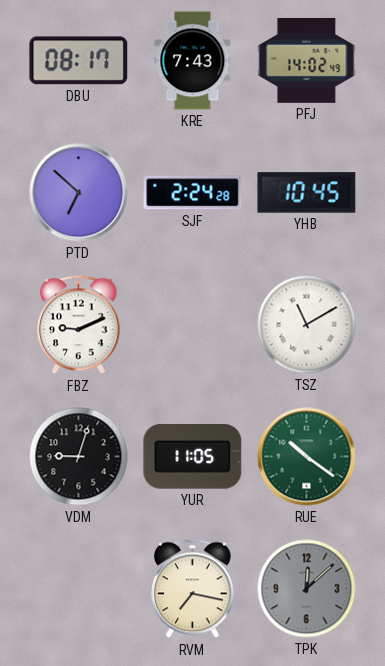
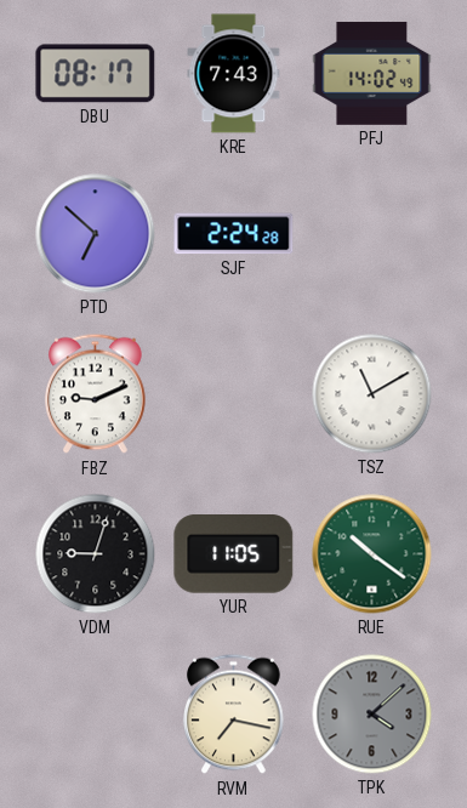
YHB: 10:45 -> none (307, 193)
TPK: 12:08 -> 4:08 (372, 715)
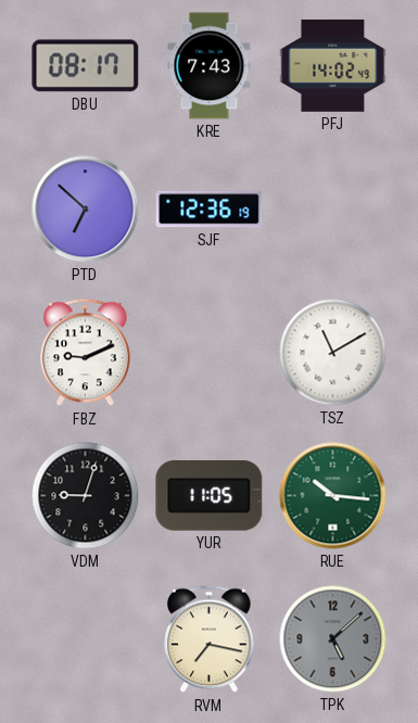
SJF: 2:24 -> 12:36 (210, 210)
RUE: 10:21 -> 10:16 (333, 496)
TPK: 4:08 -> 5:08 (333, 639)
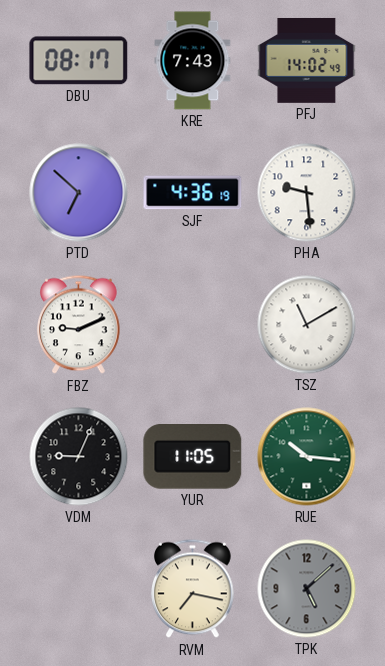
SJF: 12:36 -> 4:36 (193, 193)
PHA: none -> 9:29 (307, 193)
VDM: 9:03 -> 9:04 (79, 457)
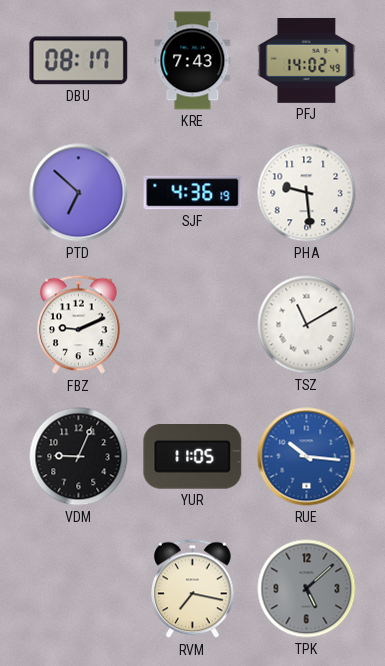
RUE dial: green -> blue (307, 457)
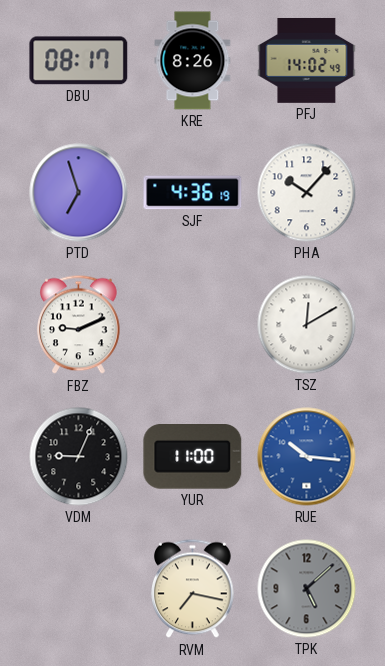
KRE: 7:43 -> 8:26 (193, 61)
PTD: 6:52 -> 6:57 (79, 193)
PHA: 9:29 -> 10:07 (307, 193)
TSZ: 11:10 -> 12:10 (307, 325)
YUR: 11:05 -> 11:00 (193, 457)
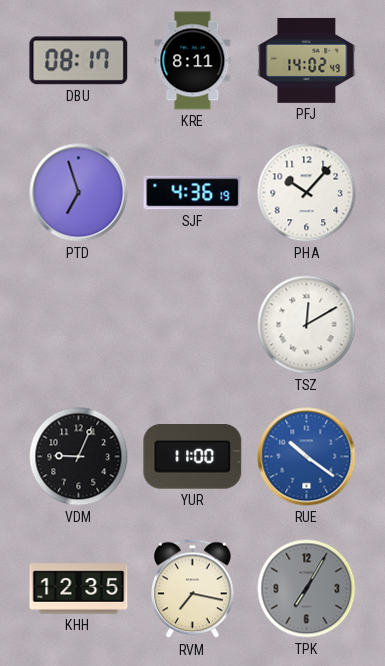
KRE: 8:26 -> 8:11 (193, 61)
FBZ: 9:11 -> none (79, 325)
RUE: 10:16 -> 10:21 (307, 457)
KHH: none -> 12:35 (79, 589)
TPK: 5:08 -> 7:05 (307, 589)
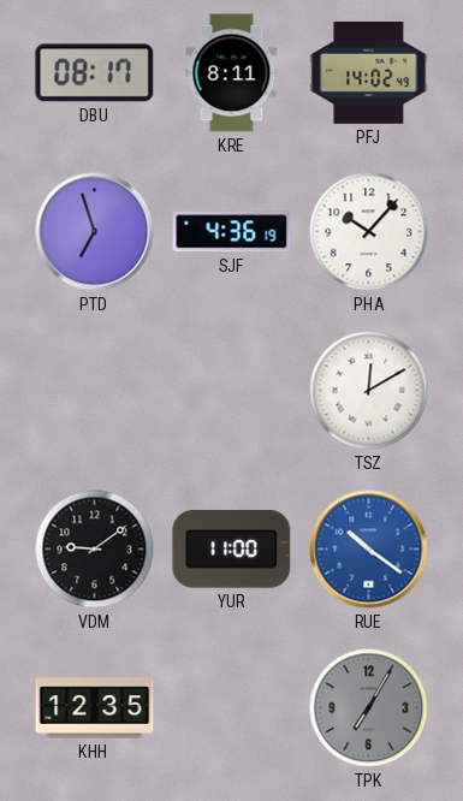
VDM: 9:04 -> 9:09 (95, 550)
RVM: 7:17 -> none (193, 589)
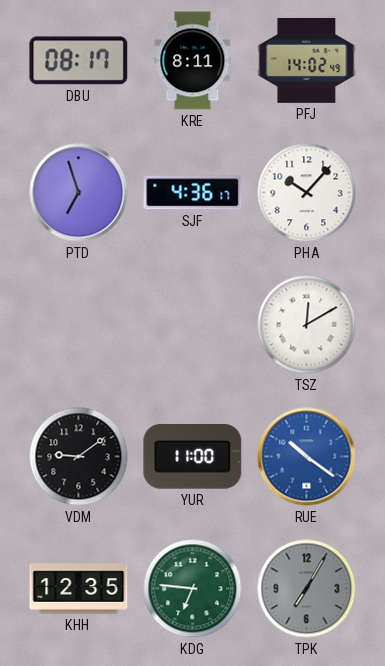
SJF: 4:36:19 -> 4:36:17 (193, 193)
KDG: none -> 6:46 (193, 589)
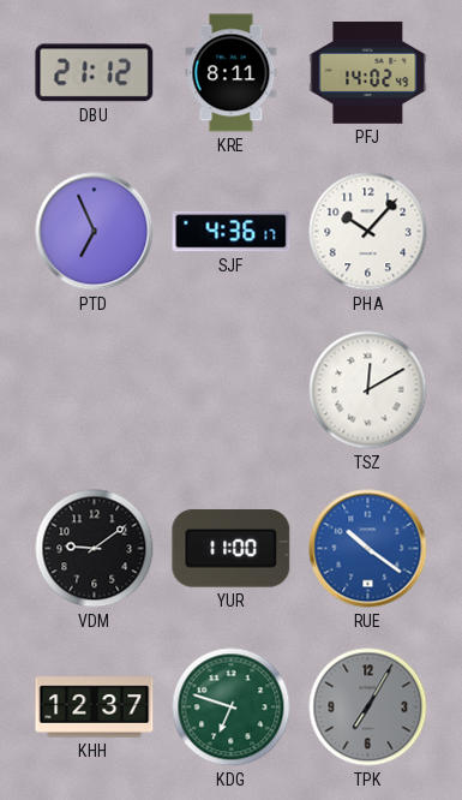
DBU: 08:17 -> 21:12 (95, 73)
PTD: 6:57 -> 6:56 (95, 232)
KHH: 12:35 -> 12:37 (95, 708)
KDG: 6:46 -> 6:48 (232, 708)
